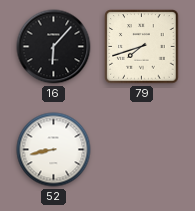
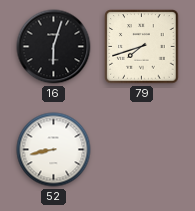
16: 6:07 -> 6:03 (54, 47)
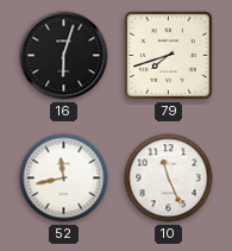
52: 8:43 -> 11:43 (64, 178)
10: none -> 11:26 (169, 178)
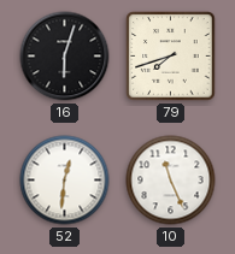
52: 11:43 -> 12:31 (65, 181)
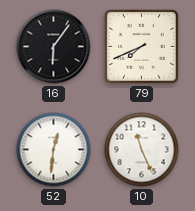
16: 6:03 -> 6:06 (54, 47)
79: 7:42 -> 7:41 (142, 47)
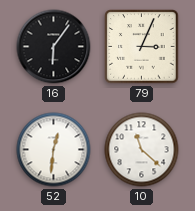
79: 7:41 -> 3:04 (142, 47)
10: 11:26 -> 11:22 (142, 150)
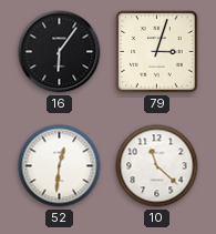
79: 3:04 -> 3:03 (157, 52)
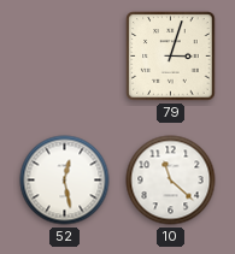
16: 6:06 -> none (60, 52)
52: 12:31 -> 12:28 (65, 181)
